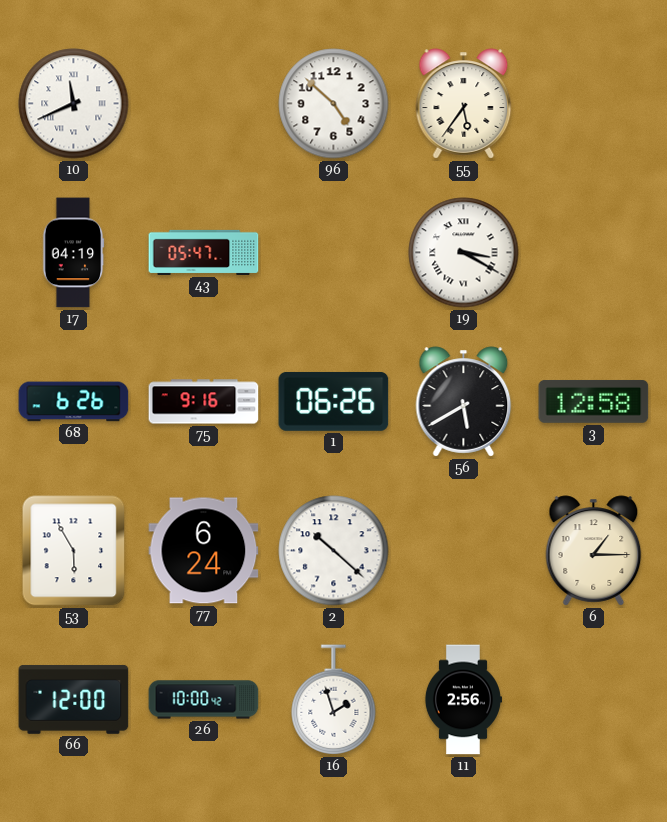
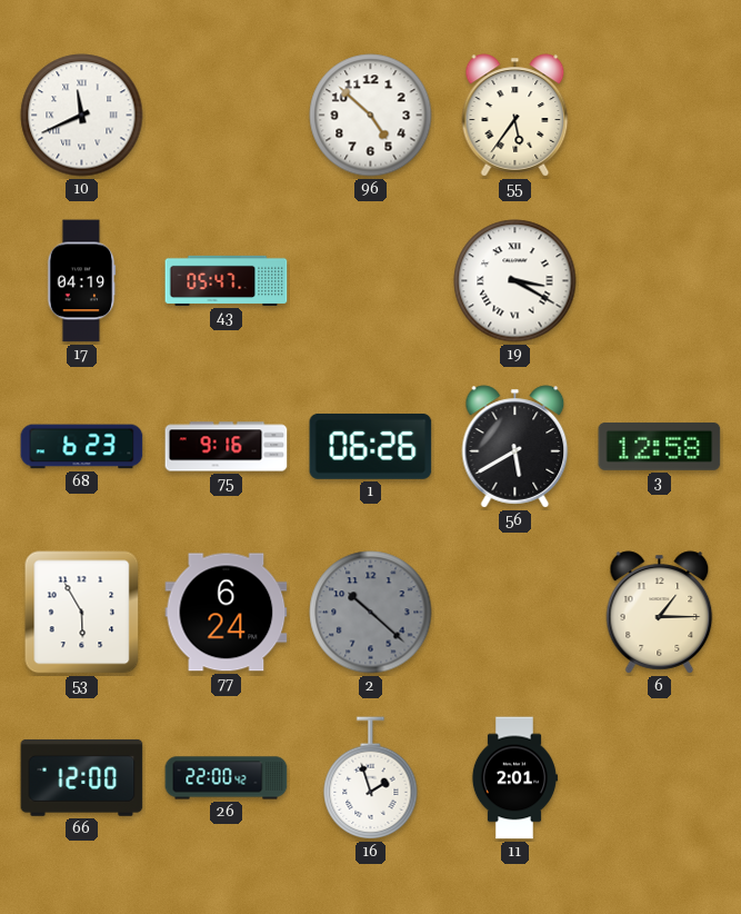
68: 6:26 -> 6:23 (82, 447)
2 dial: white -> grey (371, 613)
26: 10:00 -> 22:00 (227, 778)
11: 2:56 -> 2:01 (514, 778)
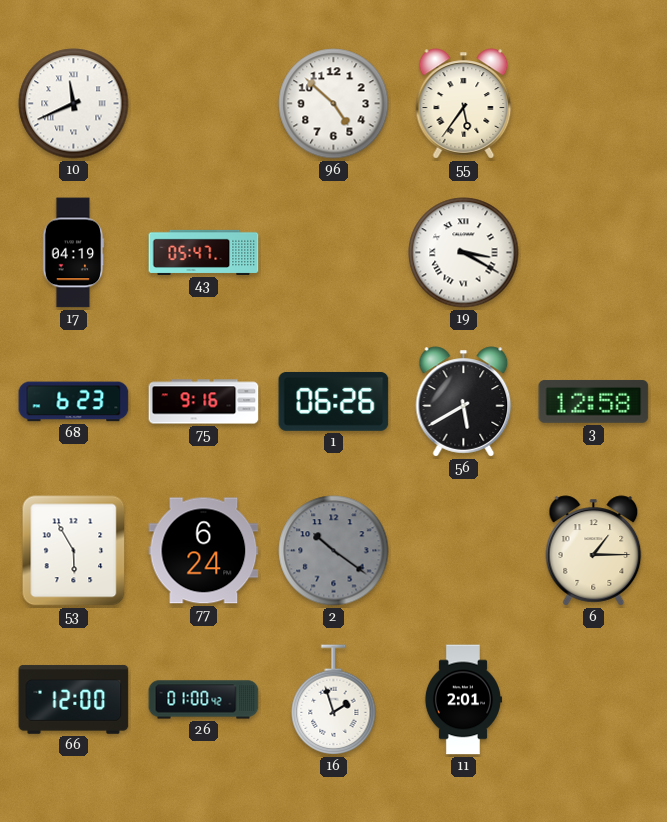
2: 10:22 -> 10:21 (334, 551)
26: 22:00 -> 01:00 (204, 700)
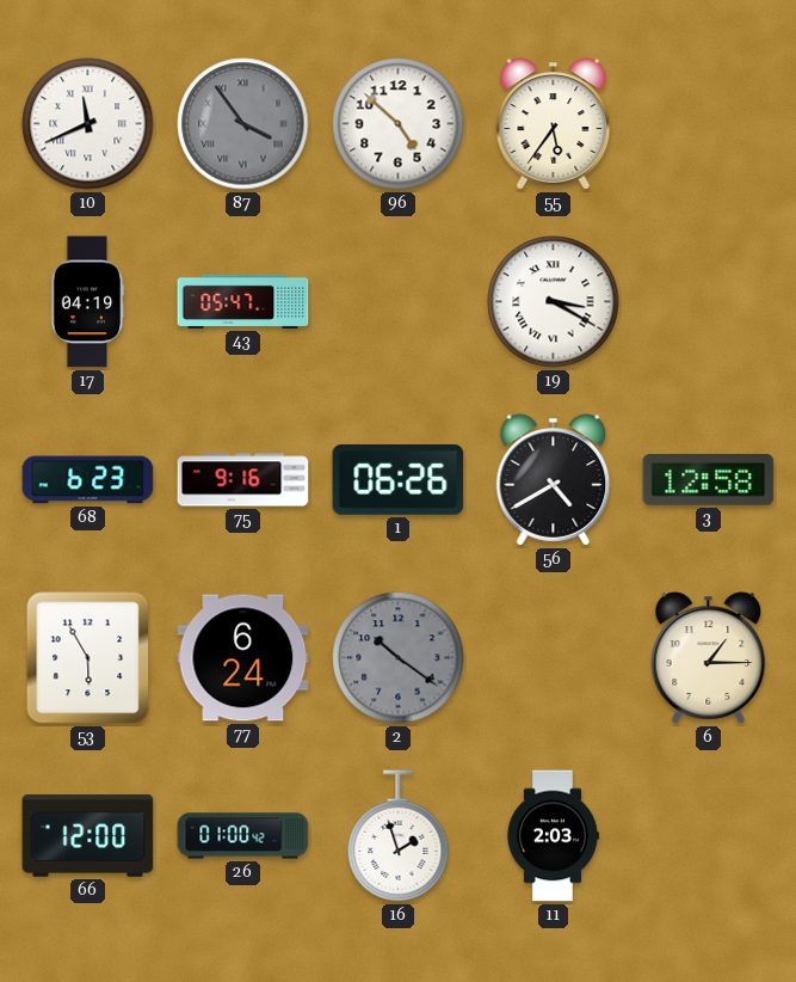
87: none -> 3:54 (243, 124)
56: 5:40 -> 4:40 (554, 480)
11: 2:01 -> 2:03 (553, 836)
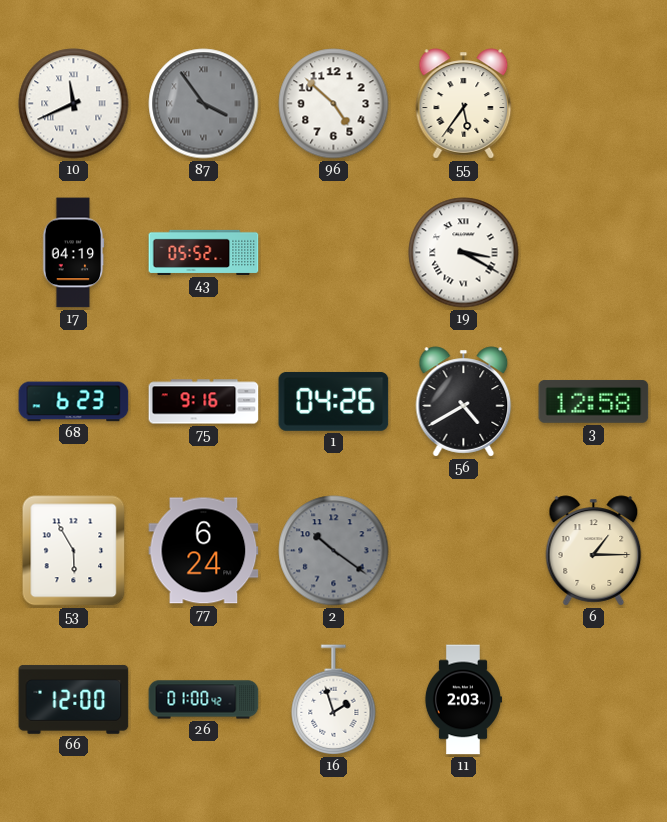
43: 05:47 -> 05:52 (204, 252)
1: 06:26 -> 04:26 (334, 401)
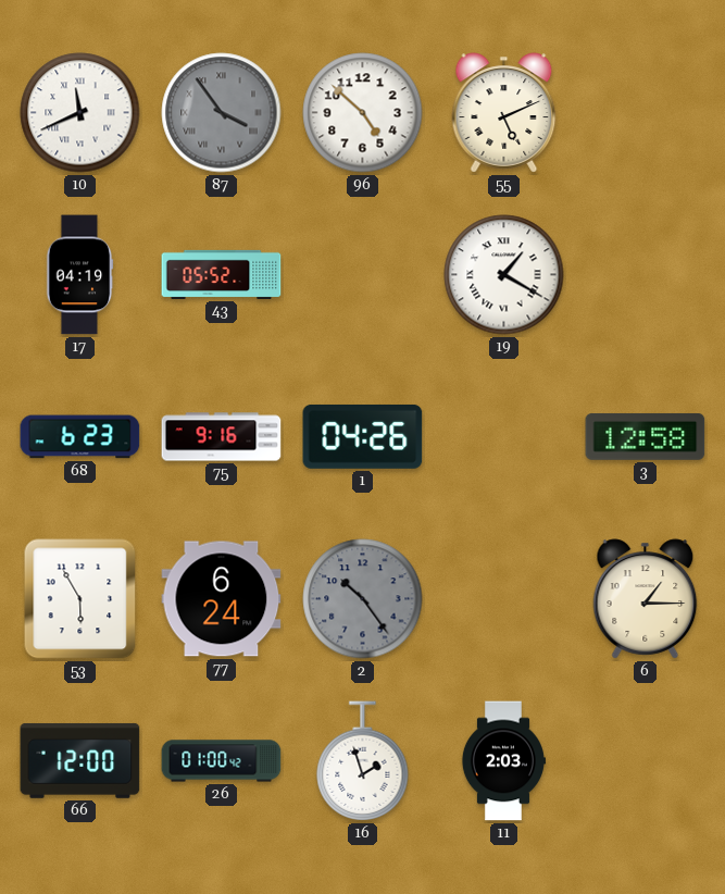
55: 5:36 -> 5:11 (504, 113)
19: 3:20 -> 1:20 (504, 275)
56: 4:40 -> none (464, 402)
2: 10:21 -> 10:24 (363, 599)
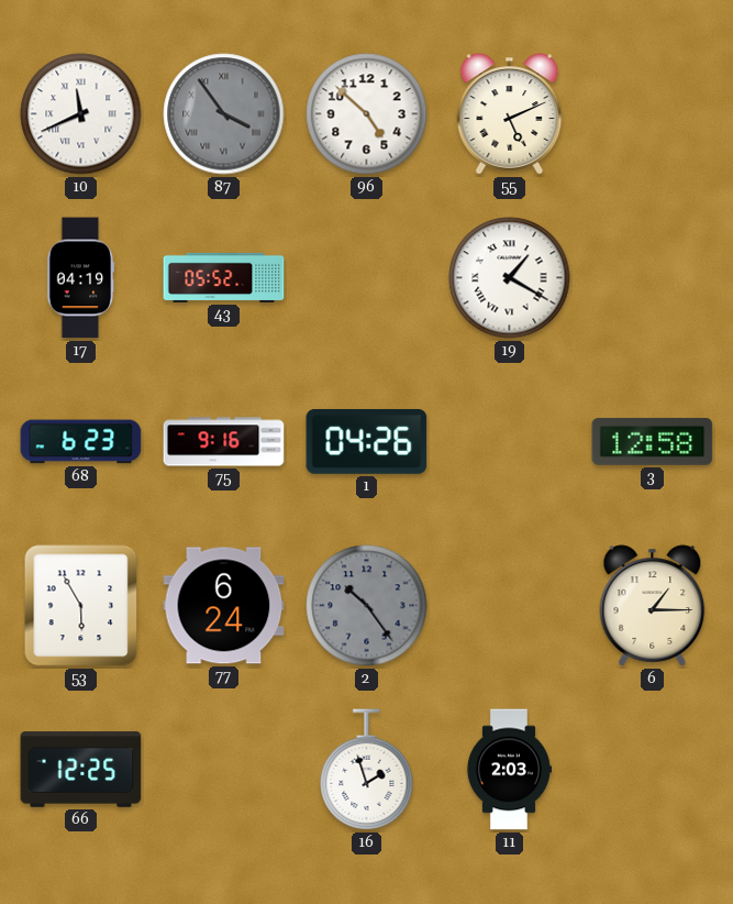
66: 12:00 -> 12:25 (81, 770)
26: 01:00 -> none (222, 761)
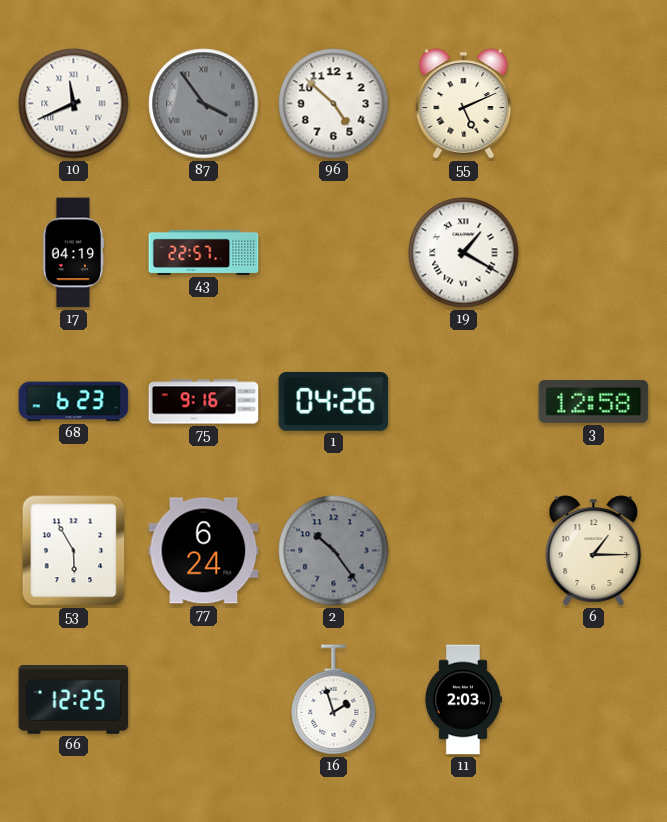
43: 05:52 -> 22:57 (204, 252)
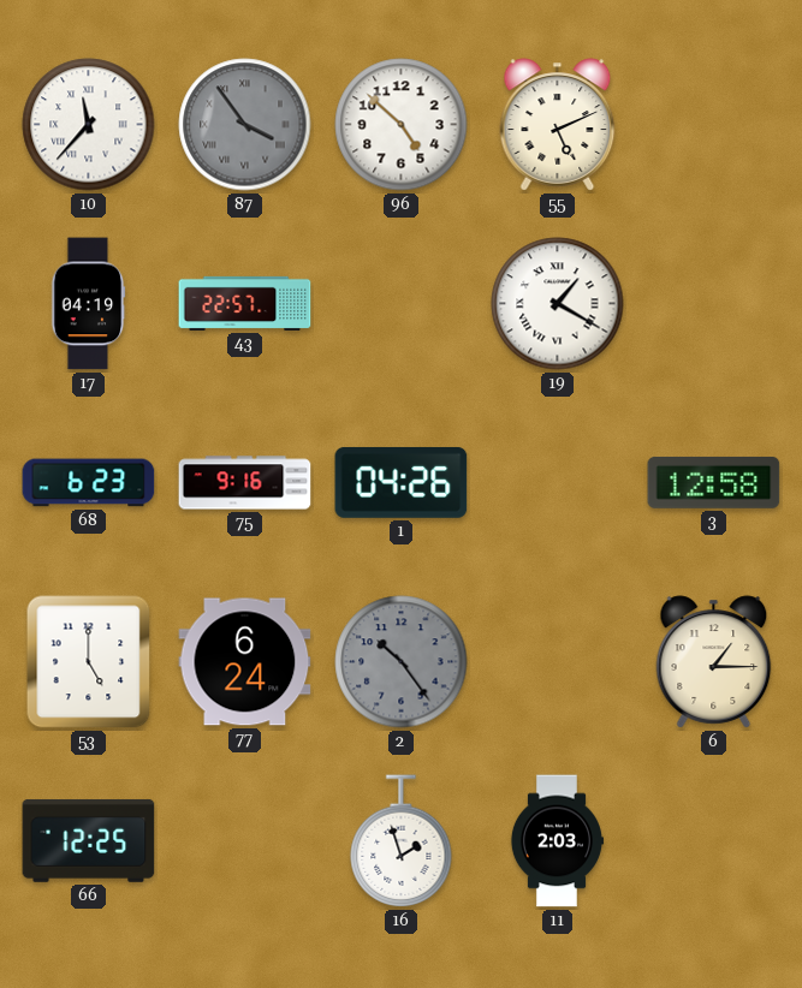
10: 11:41 -> 11:37 (89, 125)
53: 5:55 -> 5:00 (89, 662)
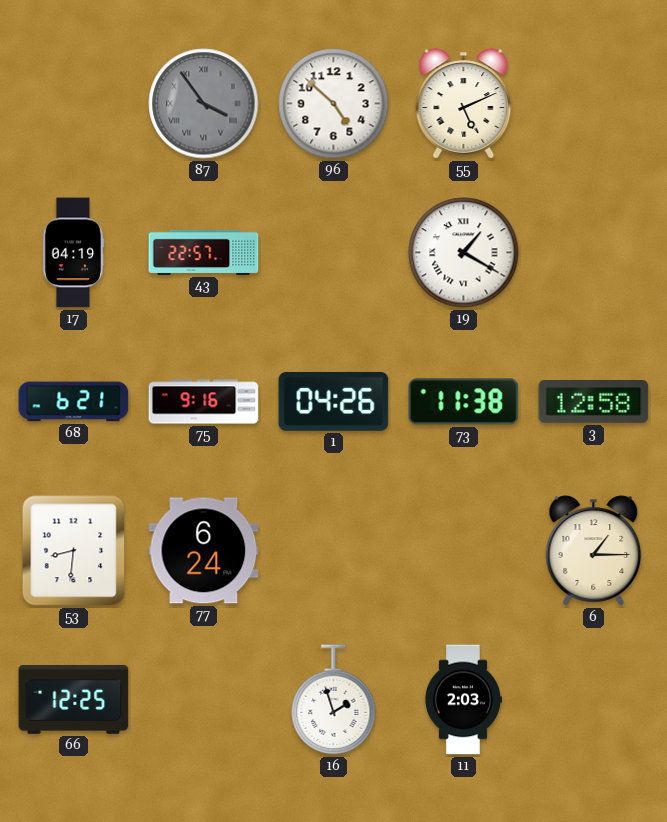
10: 11:37 -> none (89, 125)
68: 6:23 -> 6:21 (74, 402)
73: none -> 11:38 (464, 402)
53: 5:00 -> 8:31 (74, 551)
2: 10:24 -> none (402, 662)
